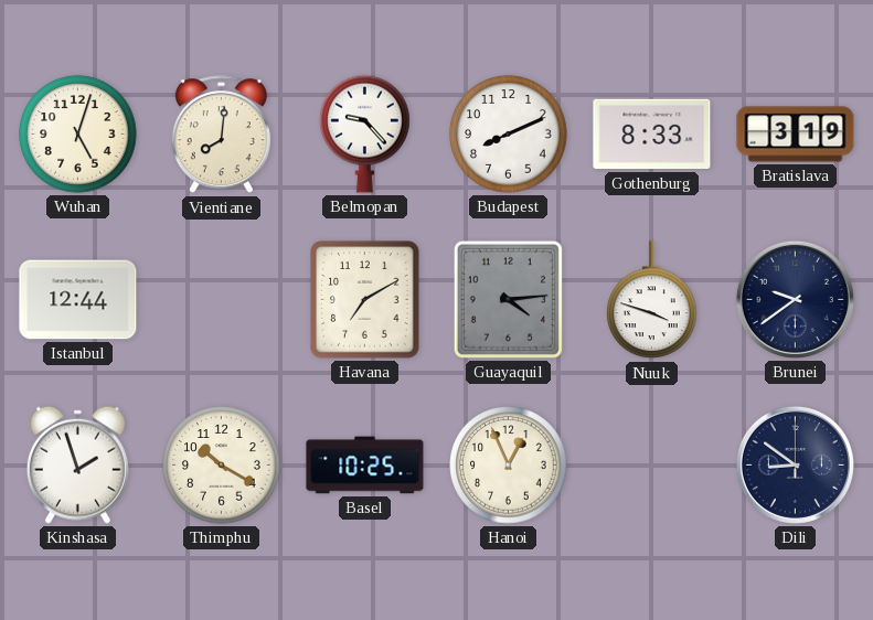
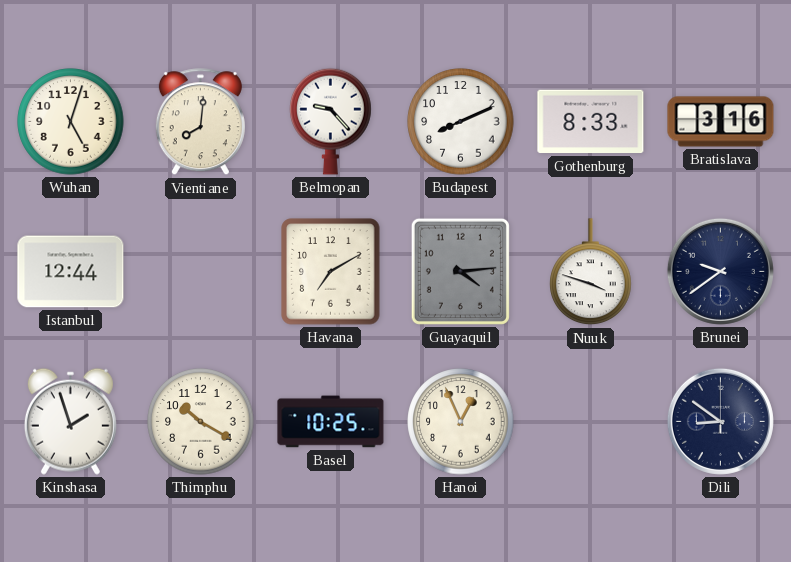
Bratislava: 3:19 -> 3:16 (721, 122)
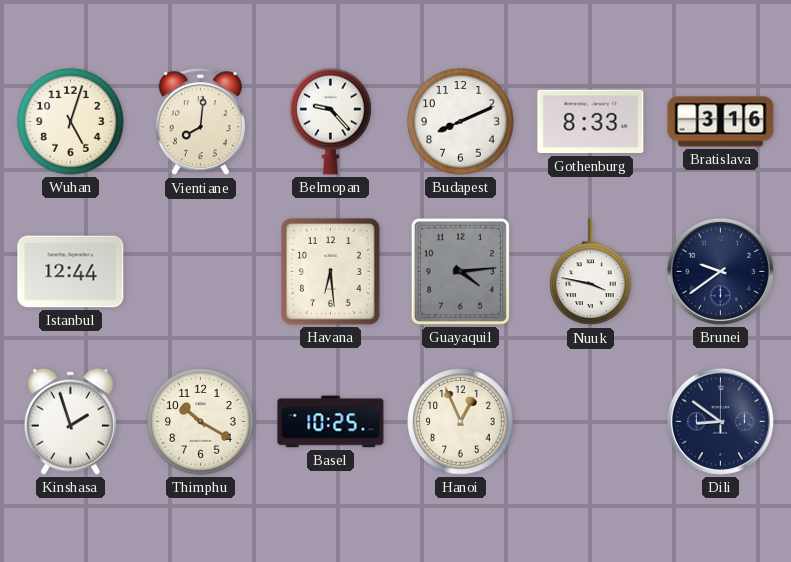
Havana: 7:10 -> 6:29 (331, 272)
Nuuk: 3:48 -> 3:47 (591, 272)
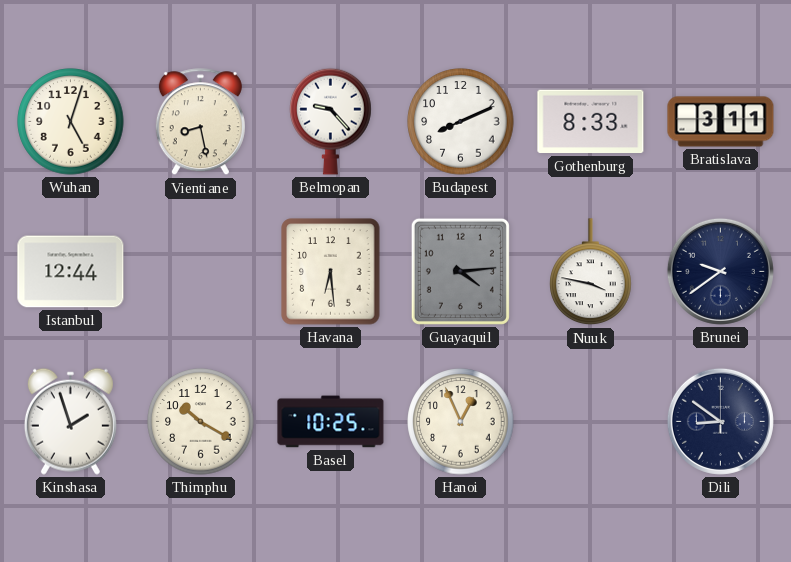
Vientiane: 8:01 -> 8:28 (200, 122)
Bratislava: 3:16 -> 3:11 (721, 122)
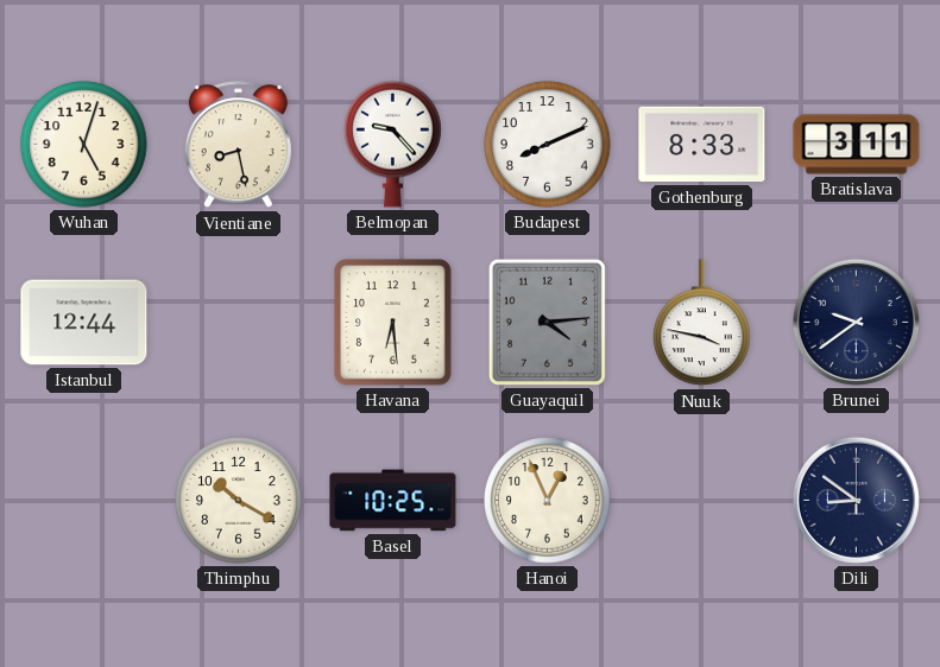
Kinshasa: 1:57 -> none (70, 421)
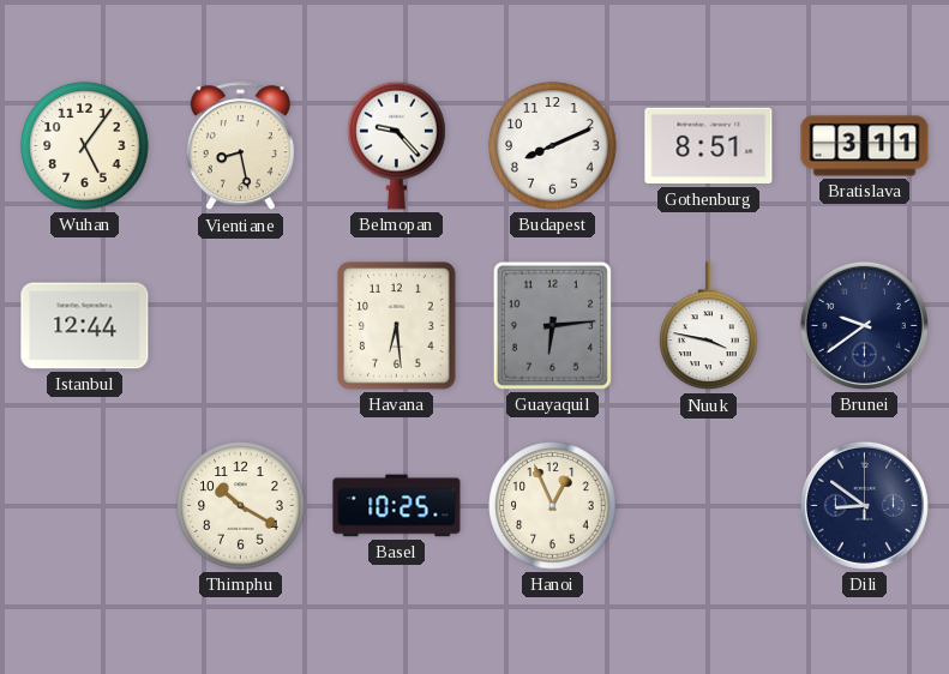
Wuhan: 5:03 -> 5:06 (85, 146)
Gothenburg: 8:33 -> 8:51 (709, 146)
Guayaquil: 4:14 -> 6:14 (552, 325)
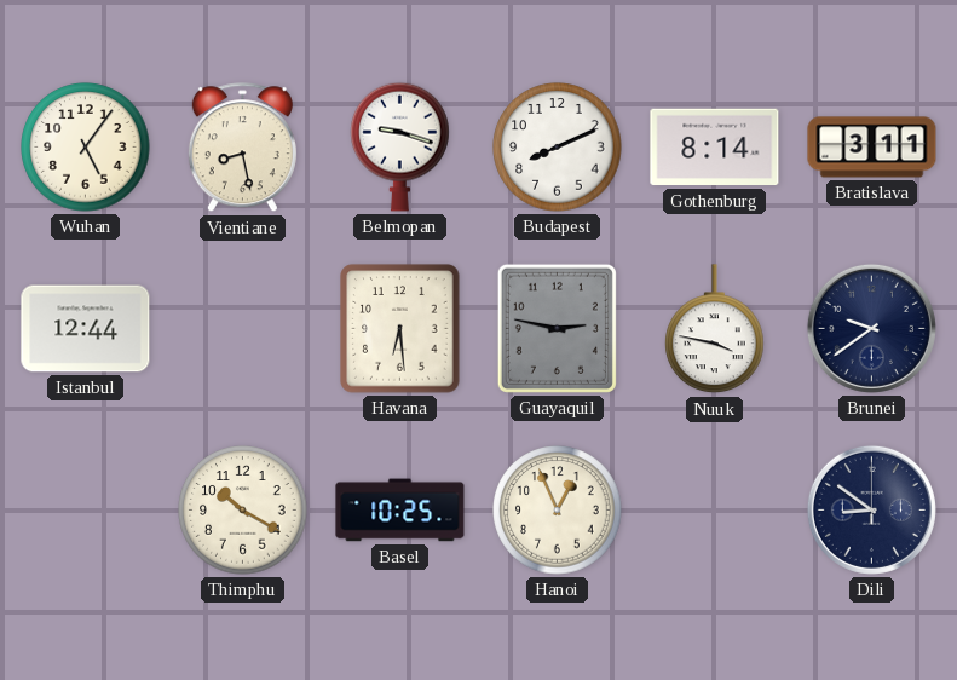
Belmopan: 9:23 -> 9:18 (400, 146)
Gothenburg: 8:51 -> 8:14 (715, 148)
Guayaquil: 6:14 -> 2:47 (557, 328)
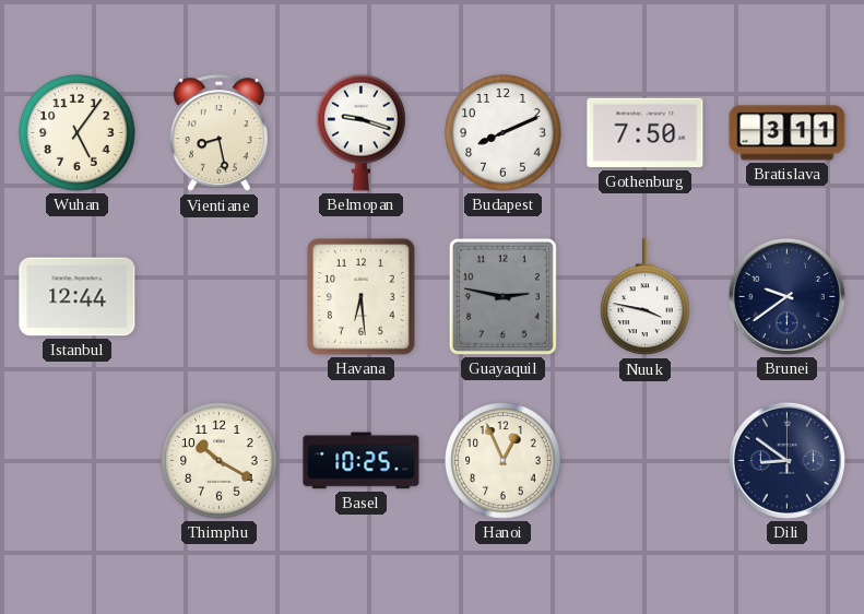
Gothenburg: 8:14 -> 7:50 (646, 133)
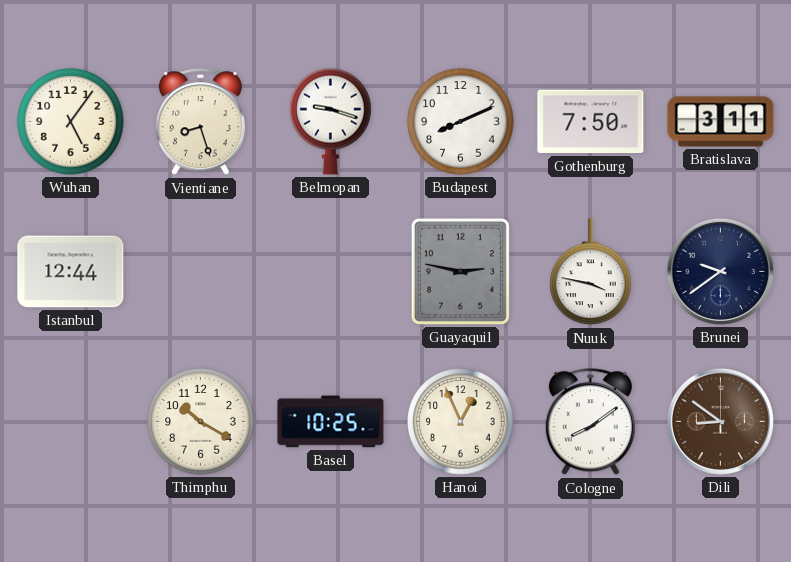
Vientiane: 8:28 -> 8:27 (200, 122)
Havana: 6:29 -> none (362, 297)
Cologne: none -> 8:09 (590, 422)
Dili dial: navy -> brown (720, 421)
